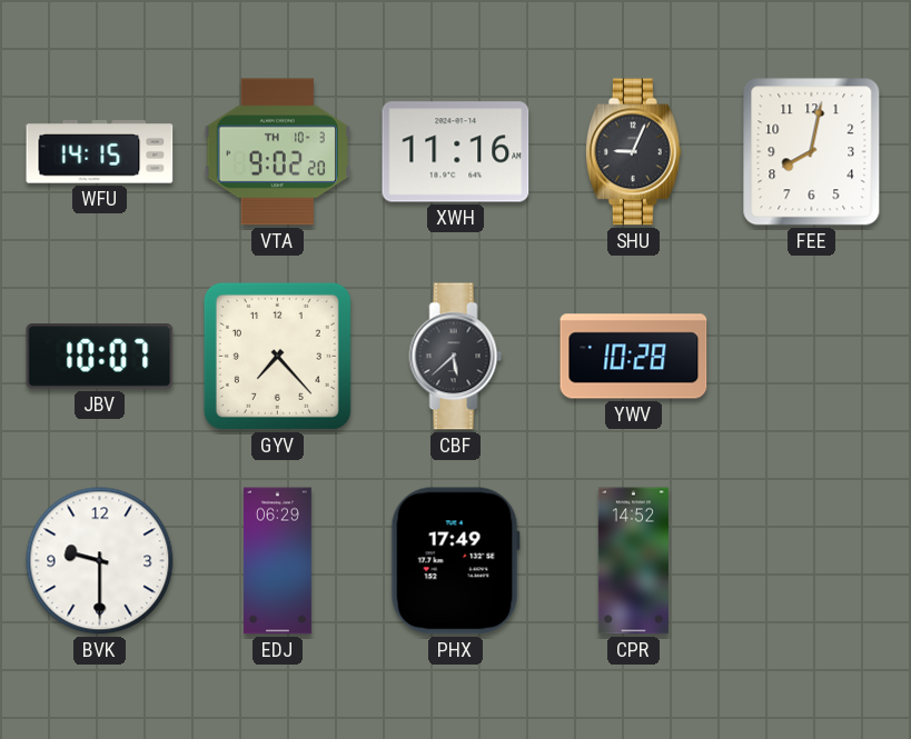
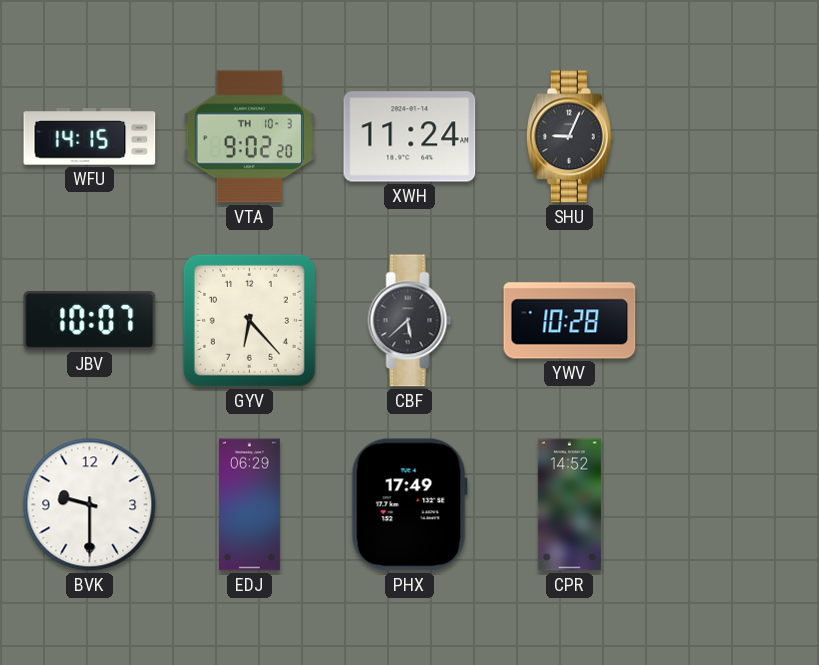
XWH: 11:16 -> 11:24 (410, 137)
FEE: 8:02 -> none (812, 152)
GYV: 7:23 -> 6:23 (249, 320)
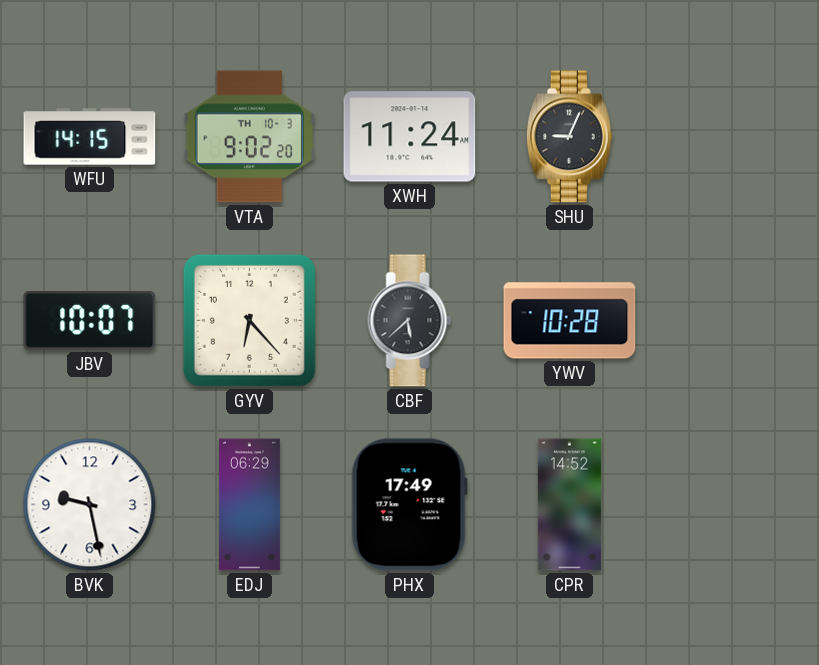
BVK: 9:30 -> 9:28 (90, 505)
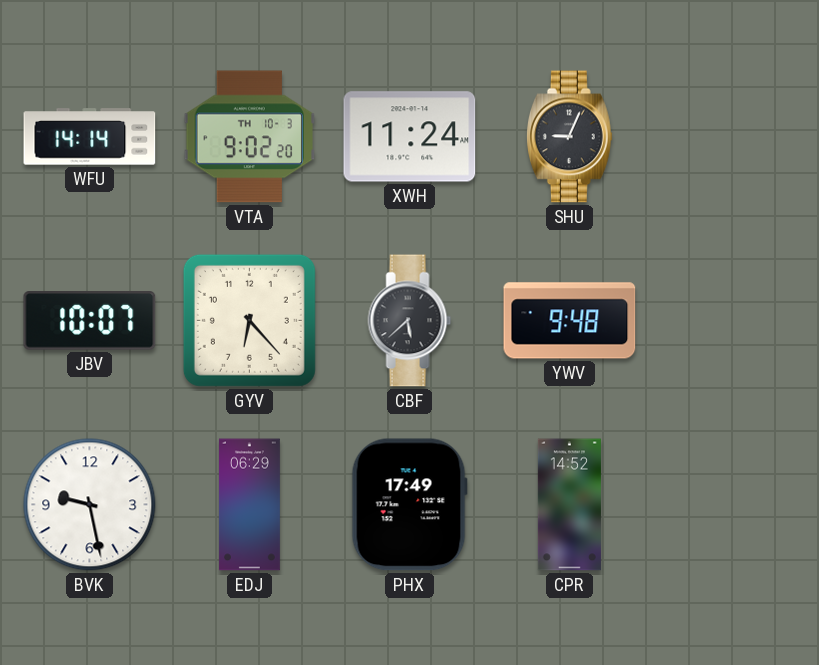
WFU: 14:15 -> 14:14 (90, 137)
YWV: 10:28 -> 9:48 (570, 321)
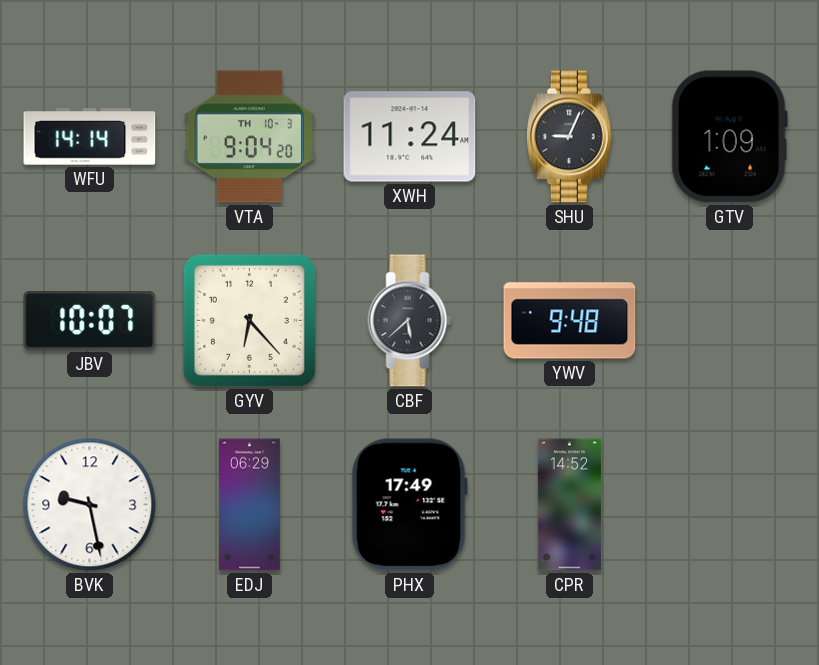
VTA: 9:02 -> 9:04 (249, 137)
GTV: none -> 1:09 (729, 137)
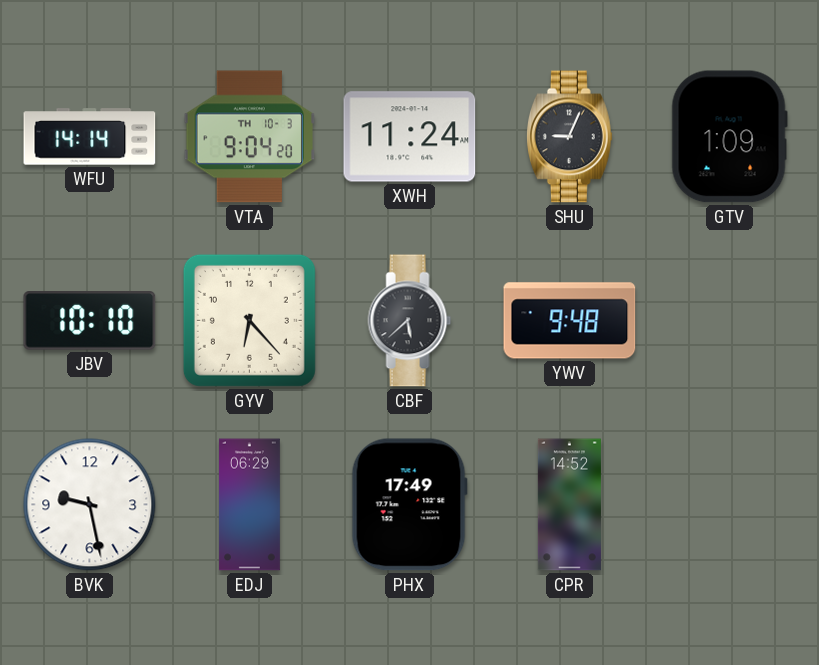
JBV: 10:07 -> 10:10 (90, 321)
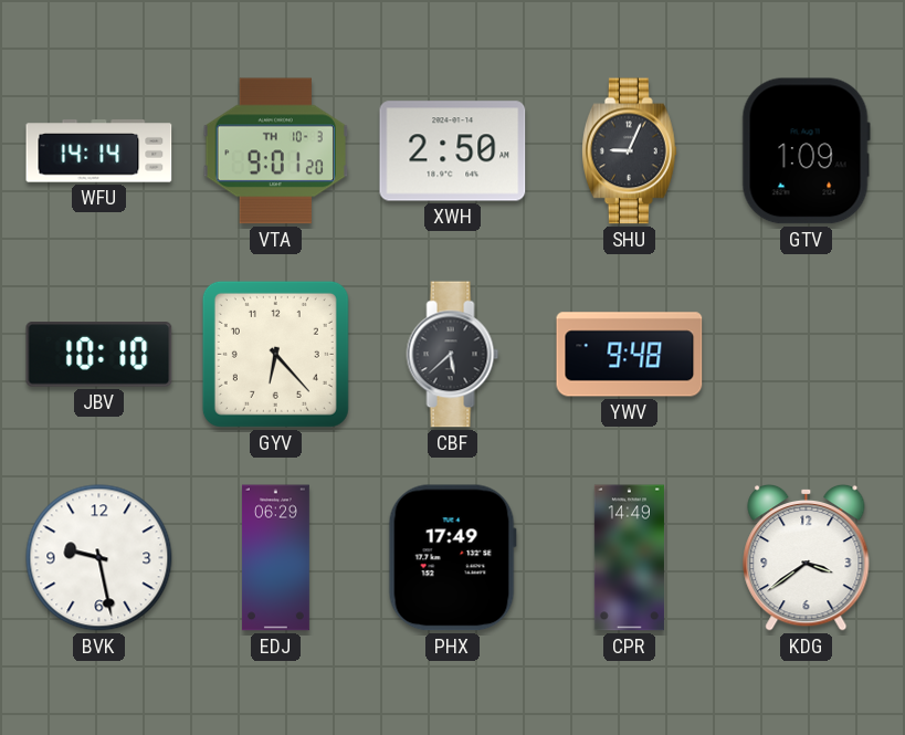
VTA: 9:04 -> 9:01 (275, 151)
XWH: 11:24 -> 2:50 (453, 151)
CPR: 14:52 -> 14:49 (629, 558)
KDG: none -> 3:39 (807, 557)
